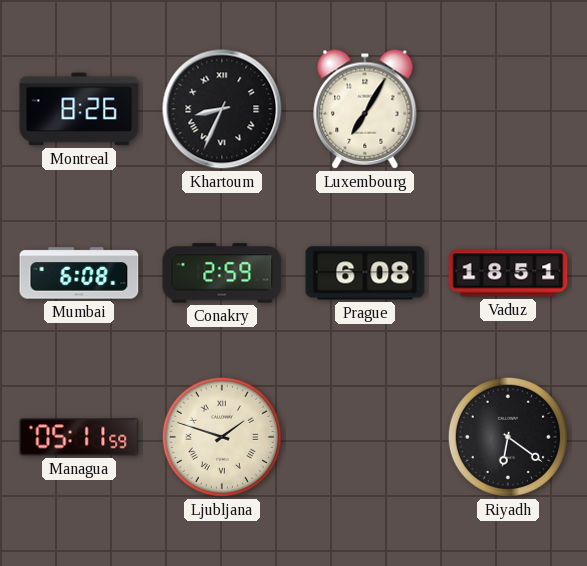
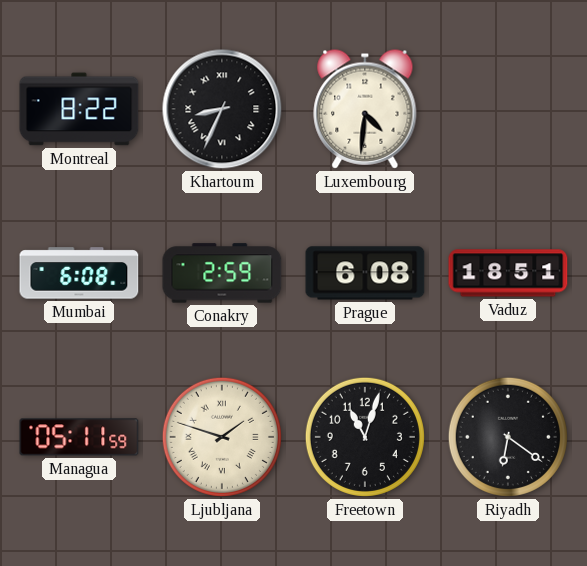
Montreal: 8:26 -> 8:22 (79, 109)
Luxembourg: 7:05 -> 4:31 (365, 109)
Freetown: none -> 11:03 (365, 437)
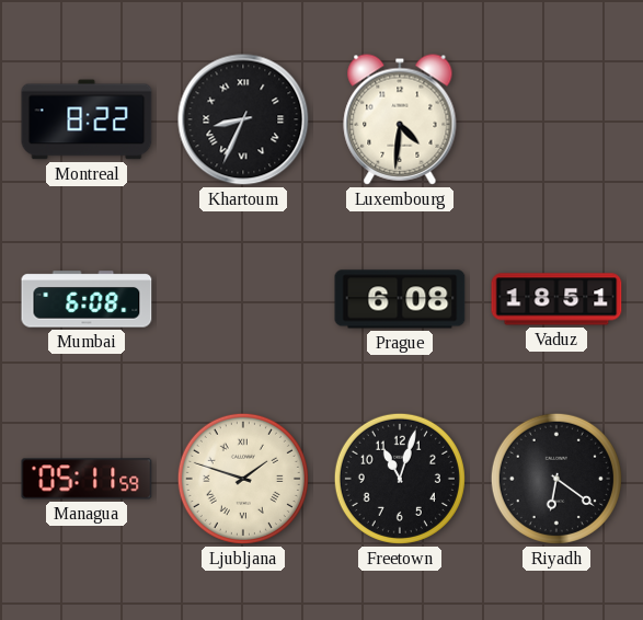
Conakry: 2:59 -> none (222, 273)
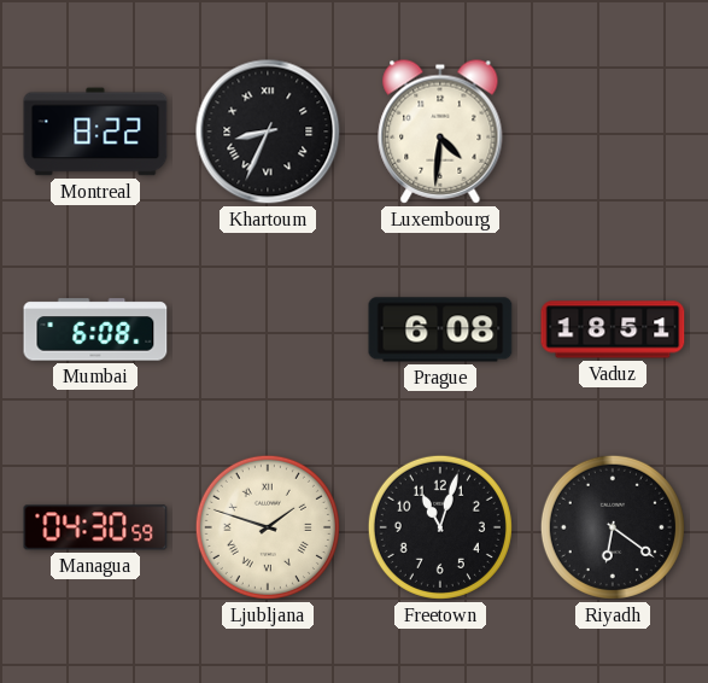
Managua: 05:11 -> 04:30 (95, 527)
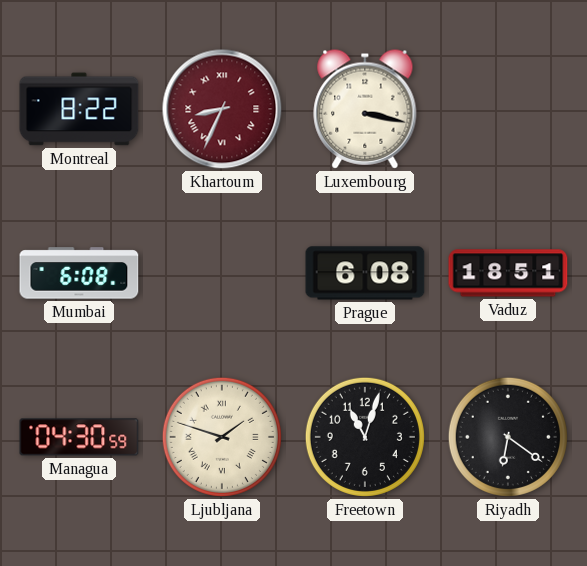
Khartoum dial: black -> burgundy (222, 109)
Luxembourg: 4:31 -> 3:17 (365, 109)
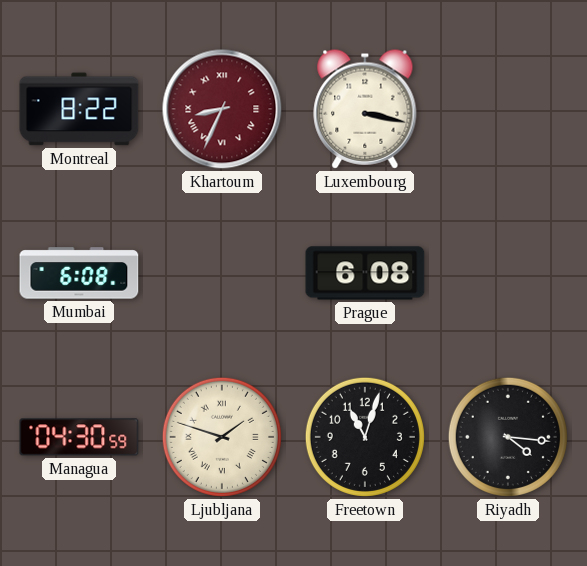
Vaduz: 18:51 -> none (508, 273)
Riyadh: 6:21 -> 4:16 (508, 437)
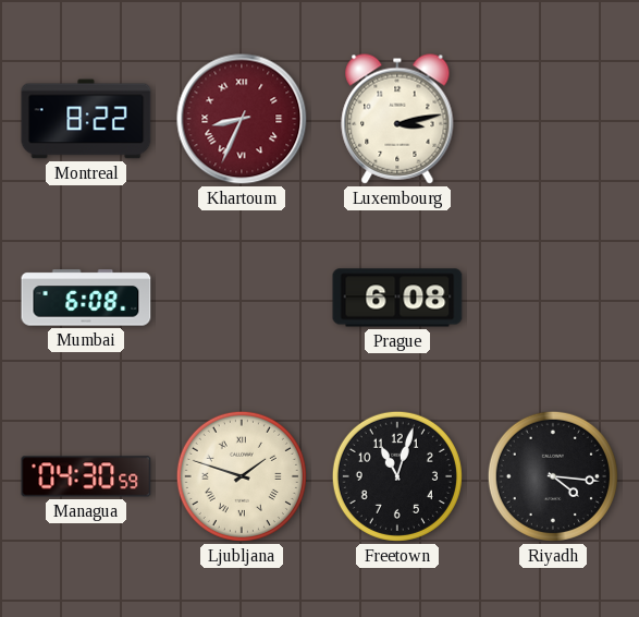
Luxembourg: 3:17 -> 3:13 (397, 119)
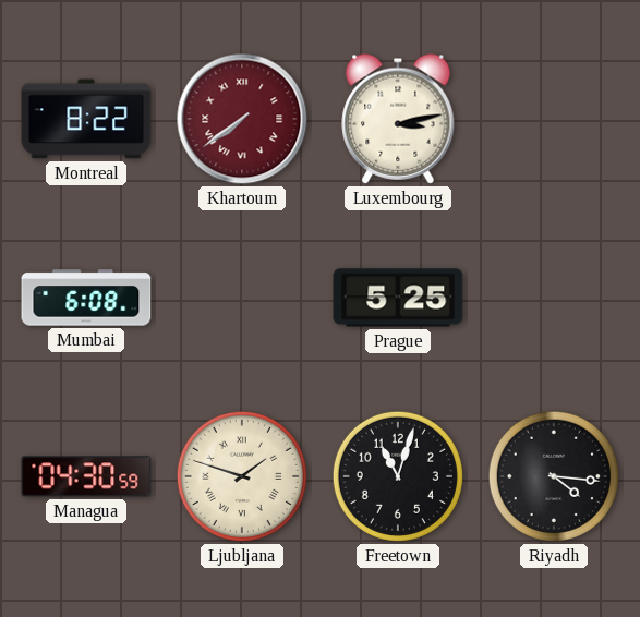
Khartoum: 8:34 -> 7:39 (242, 119)
Prague: 6:08 -> 5:25 (398, 298)
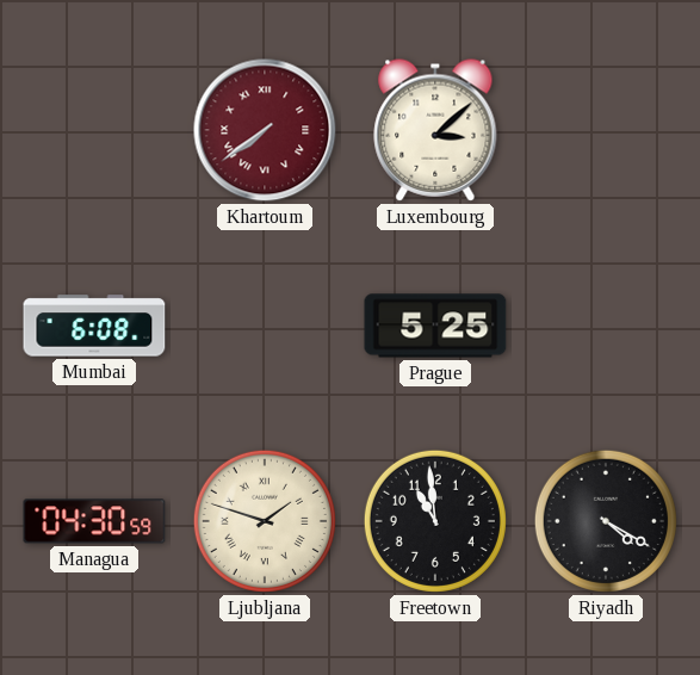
Montreal: 8:22 -> none (86, 119)
Luxembourg: 3:13 -> 3:08 (435, 130)
Freetown: 11:03 -> 10:59 (435, 521)
Riyadh: 4:16 -> 4:20 (606, 521)
